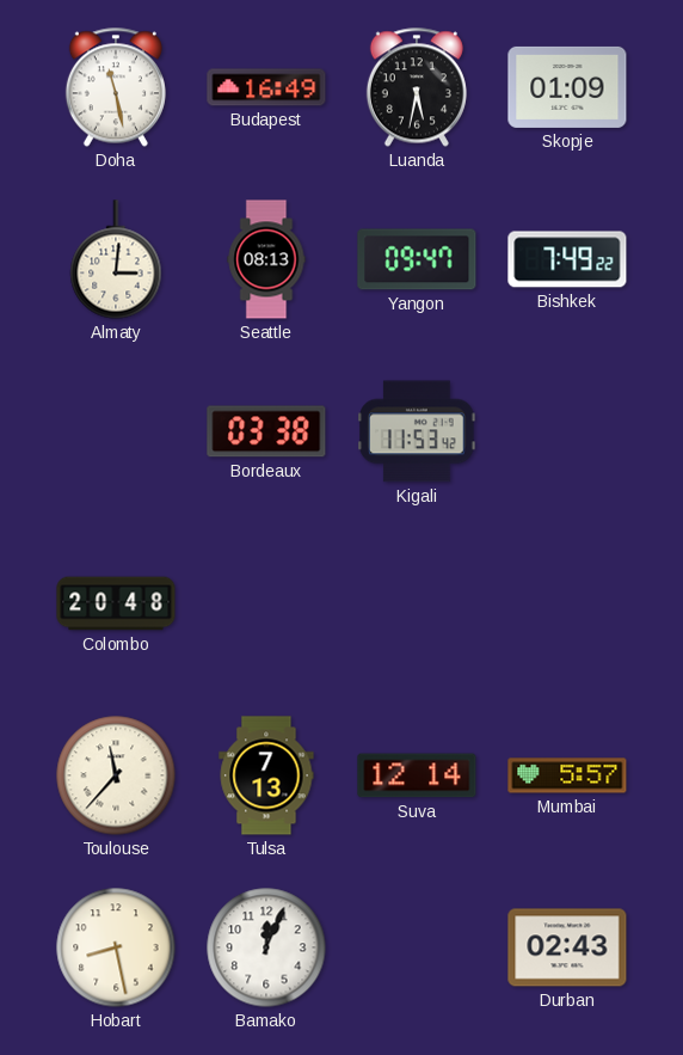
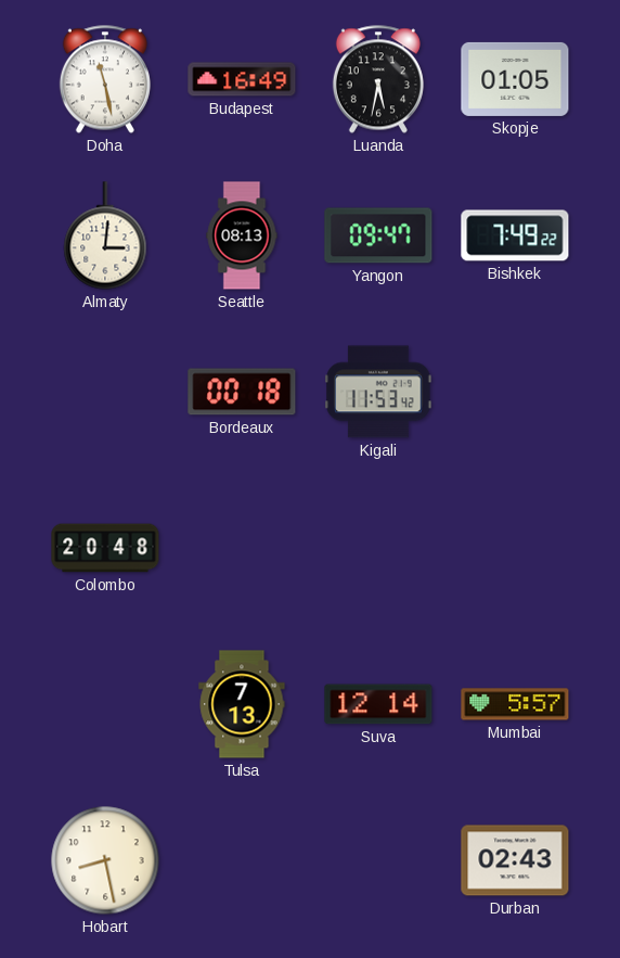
Skopje: 01:09 -> 01:05 (515, 79)
Bordeaux: 03:38 -> 00:18 (242, 392)
Toulouse: 11:37 -> none (116, 775)
Bamako: 12:04 -> none (266, 947)
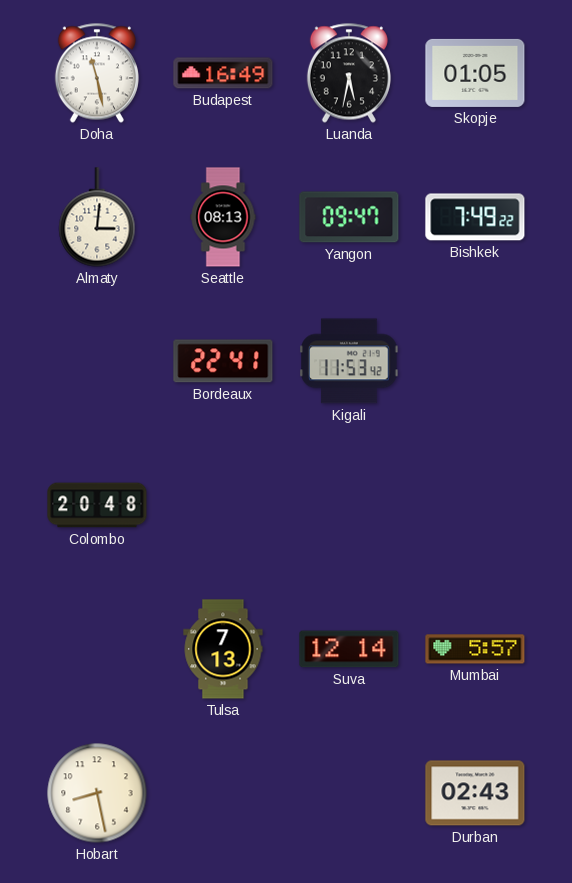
Bordeaux: 00:18 -> 22:41 (223, 361)
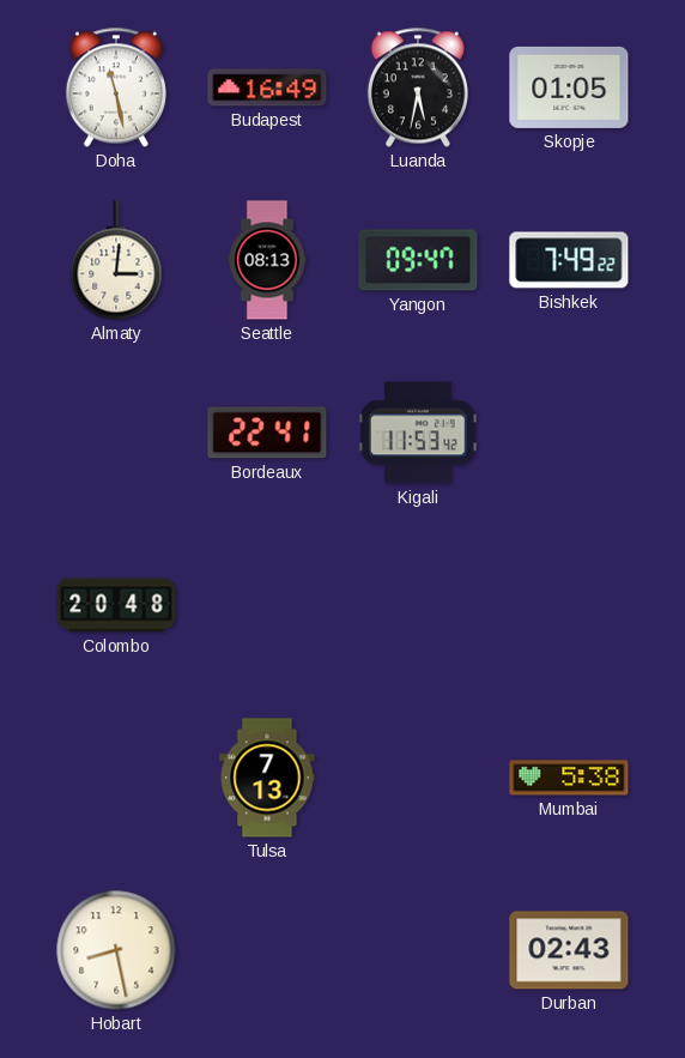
Suva: 12:14 -> none (349, 649)
Mumbai: 5:57 -> 5:38 (569, 778)
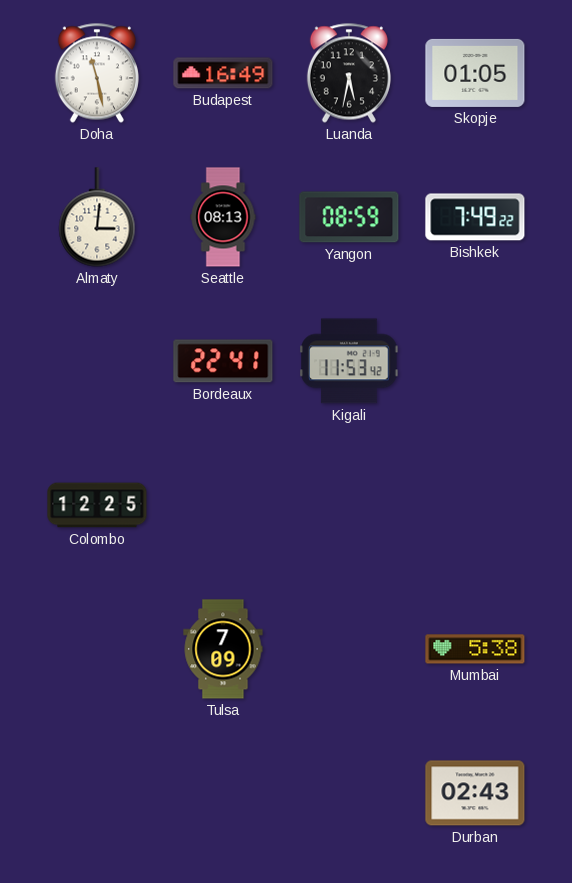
Yangon: 09:47 -> 08:59 (349, 217)
Colombo: 20:48 -> 12:25 (97, 505)
Tulsa: 7:13 -> 7:09 (223, 649)
Hobart: 8:28 -> none (116, 950)
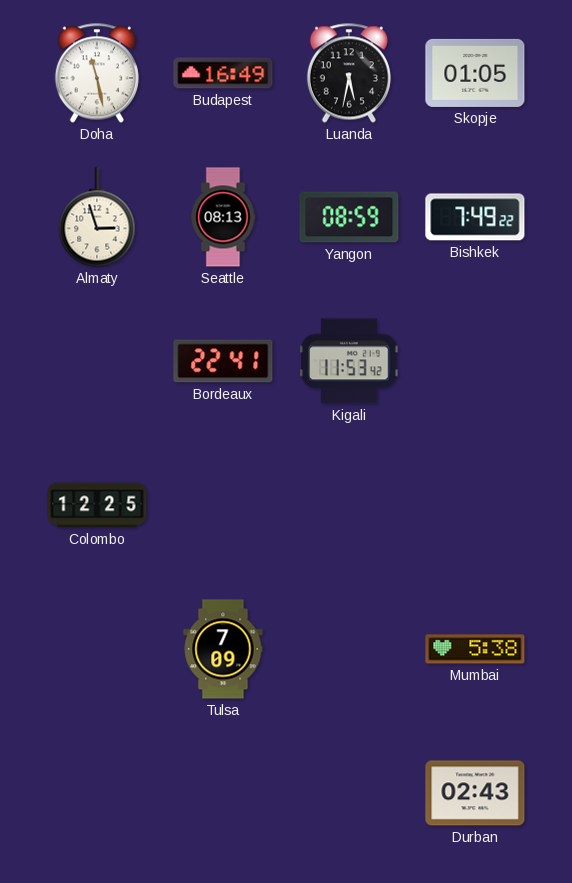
Almaty: 3:01 -> 2:57 (97, 217)
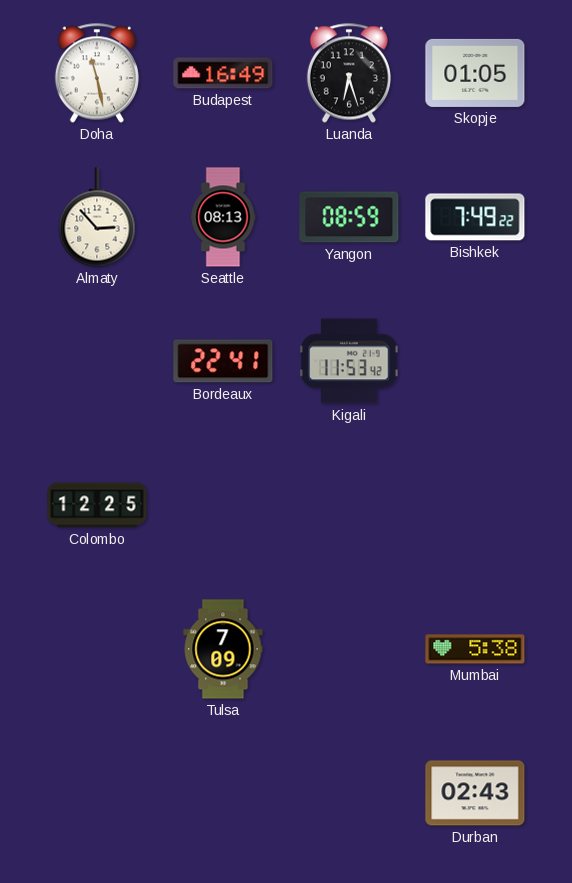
Luanda: 5:32 -> 6:27 (349, 73)
Almaty: 2:57 -> 2:53 (97, 217)
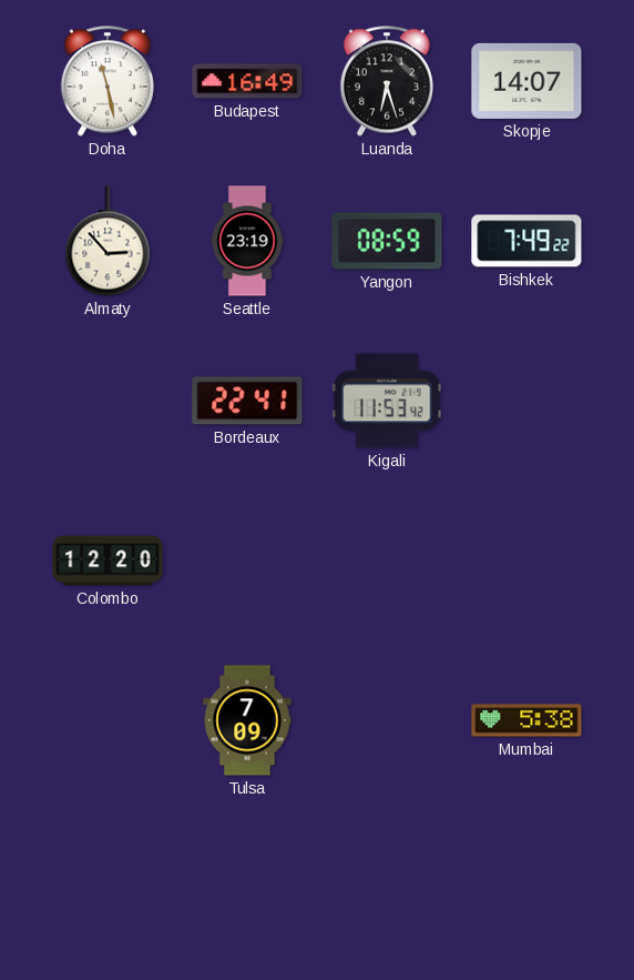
Skopje: 01:05 -> 14:07 (526, 81)
Seattle: 08:13 -> 23:19 (247, 241)
Colombo: 12:25 -> 12:20 (108, 560)
Durban: 02:43 -> none (475, 793)
